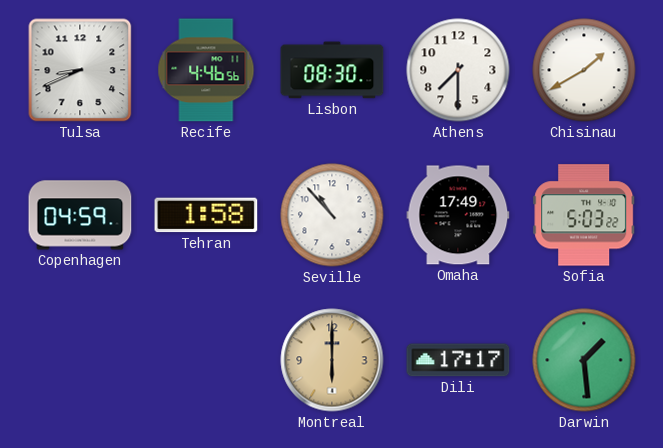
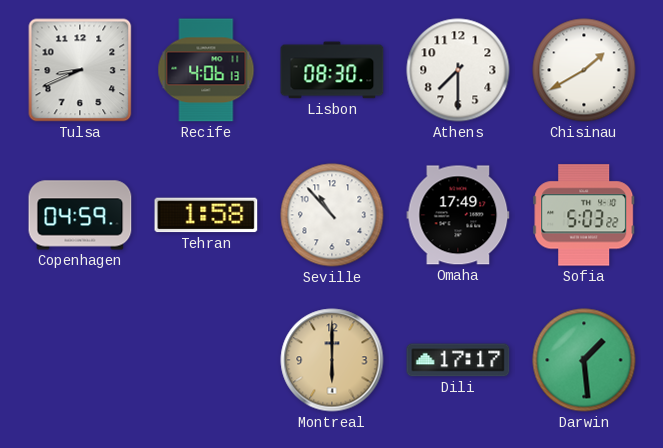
Recife: 4:46 -> 4:06 (206, 70)
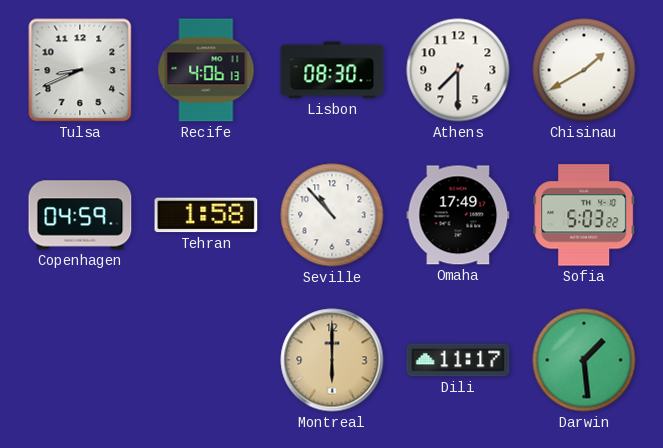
Dili: 17:17 -> 11:17 (458, 360)
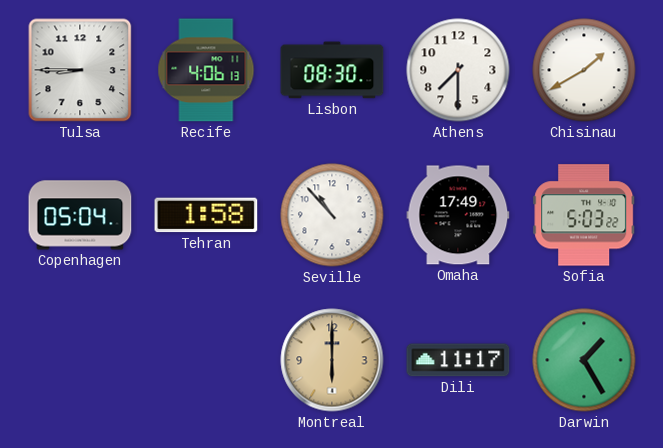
Tulsa: 8:41 -> 8:45 (80, 70)
Copenhagen: 04:59 -> 05:04 (80, 215)
Darwin: 1:29 -> 1:25 (584, 360)
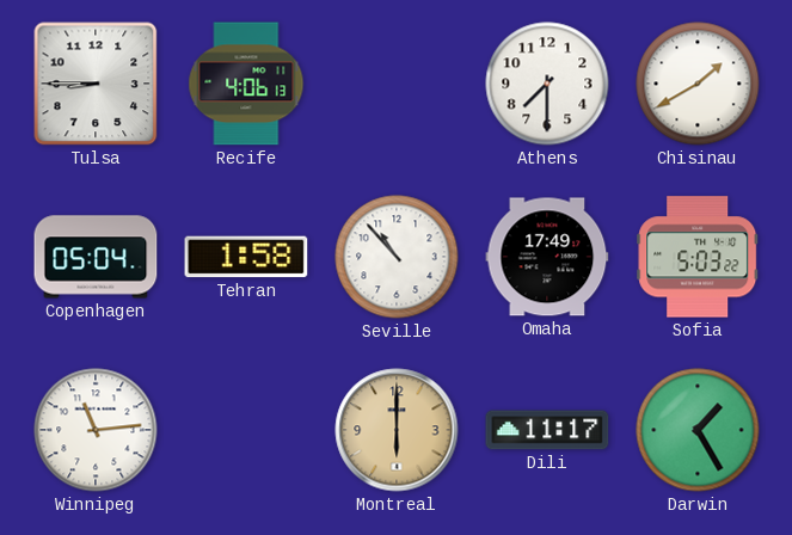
Lisbon: 08:30 -> none (332, 70)
Winnipeg: none -> 11:14 (96, 430)
